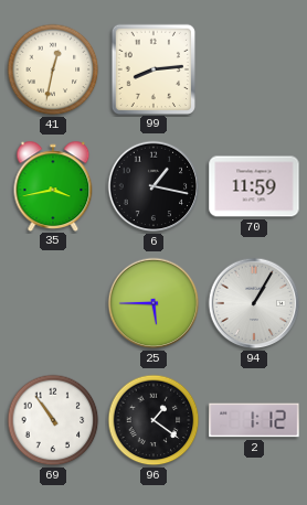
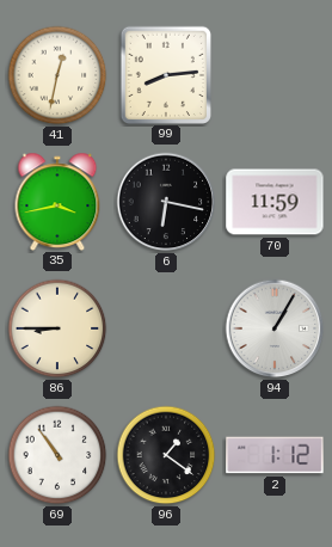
6: 1:17 -> 6:17 (166, 202)
86: none -> 8:45 (57, 328)
25: 5:45 -> none (153, 303)
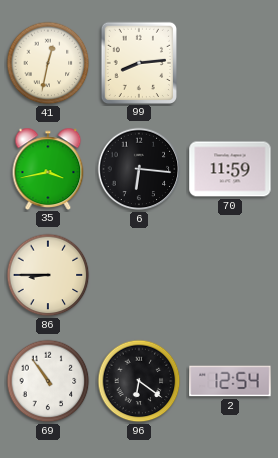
6: 6:17 -> 6:16 (139, 169)
94: 1:05 -> none (275, 328)
96: 1:21 -> 6:21 (139, 381)
2: 1:12 -> 12:54 (230, 381)
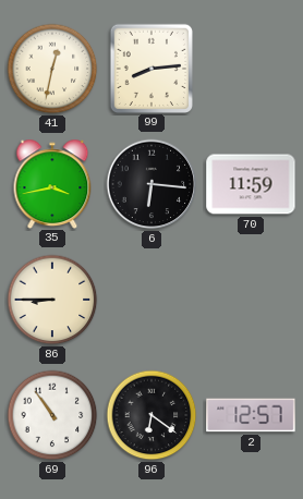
2: 12:54 -> 12:57 (251, 415)
